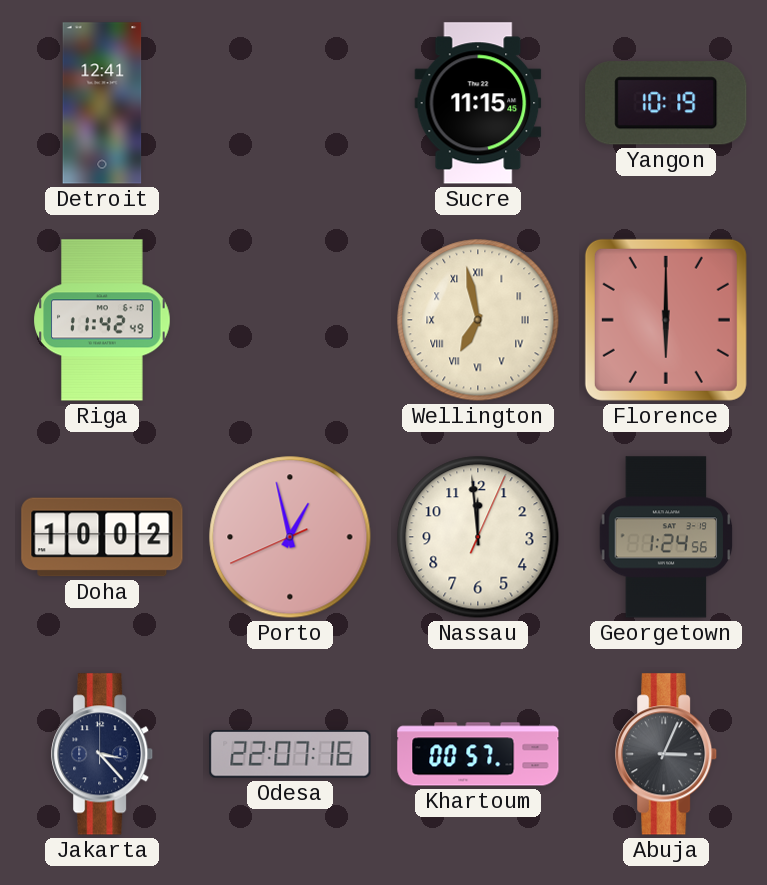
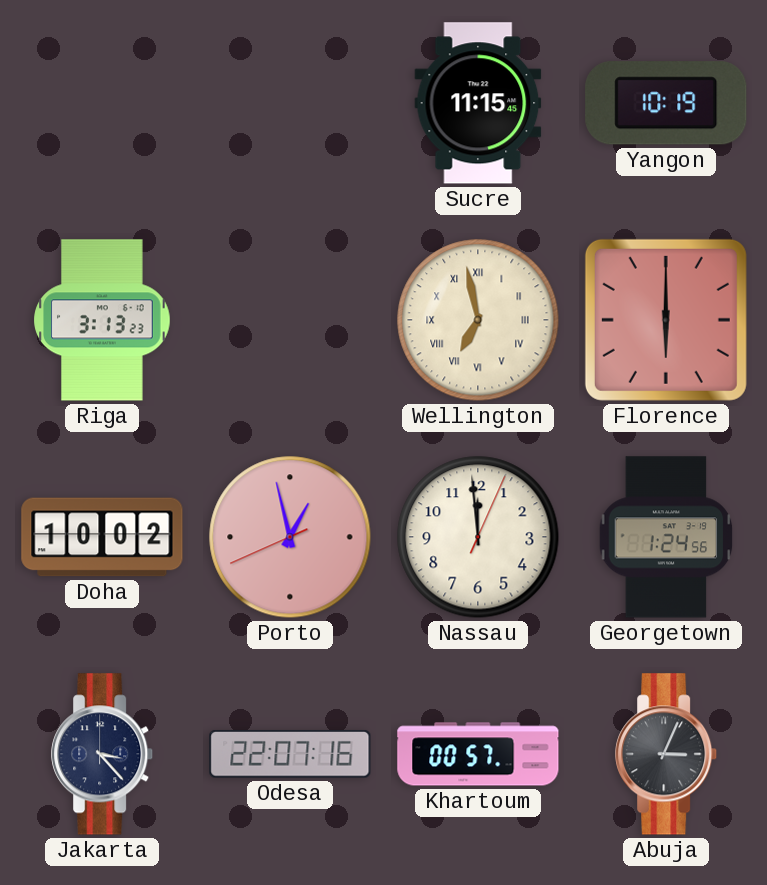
Detroit: 12:41 -> none (102, 103)
Riga: 11:42 -> 3:13 (102, 320)
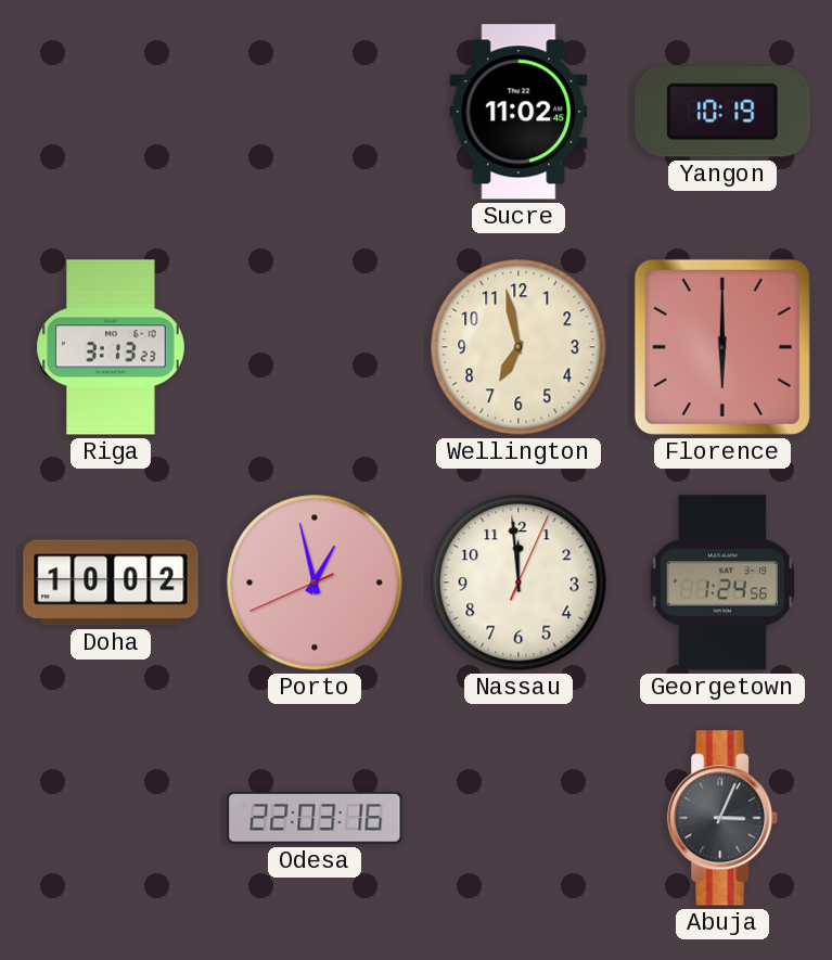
Sucre: 11:15 -> 11:02 (519, 112)
Wellington numerals: Roman -> Arabic (519, 347)
Jakarta: 3:23 -> none (103, 754)
Odesa: 22:07 -> 22:03 (315, 818)
Khartoum: 00:57 -> none (478, 754)
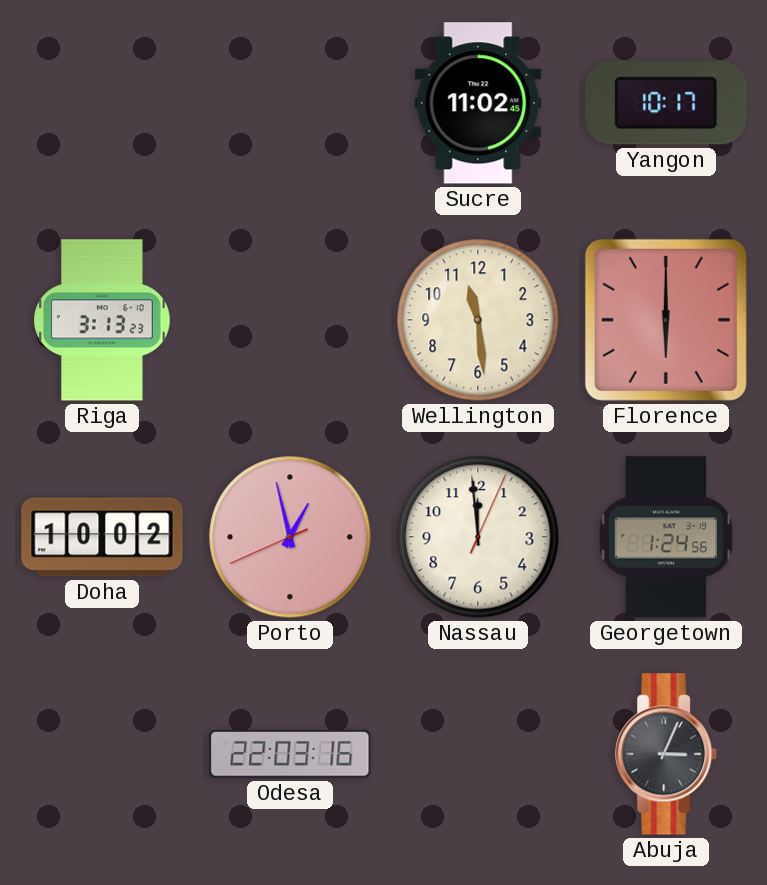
Yangon: 10:19 -> 10:17 (666, 103)
Wellington: 6:58 -> 11:29 (478, 320)
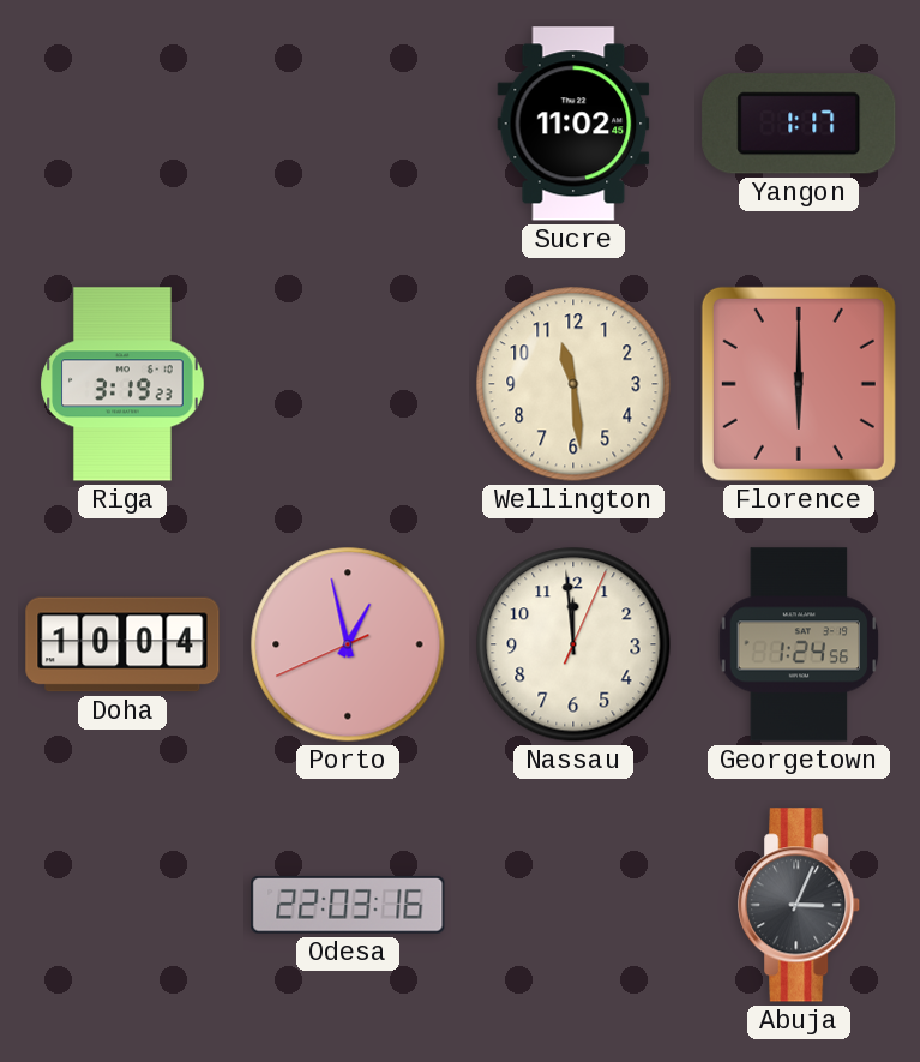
Yangon: 10:17 -> 1:17 (799, 124)
Riga: 3:13 -> 3:19 (122, 384)
Doha: 10:02 -> 10:04 (122, 644)
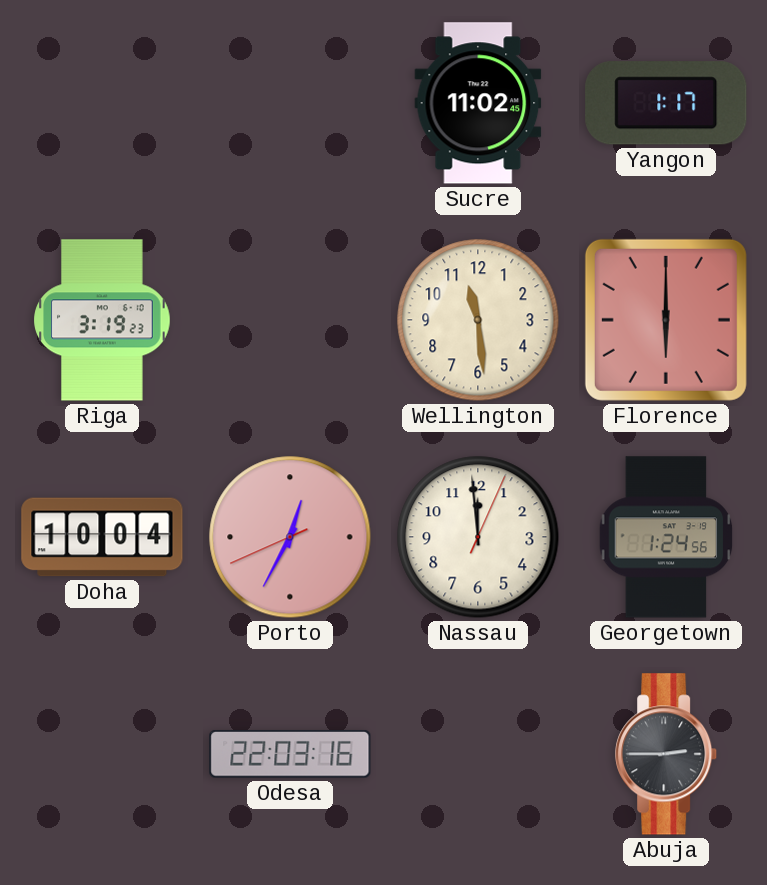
Porto: 12:57 -> 12:34 (290, 537)
Abuja: 3:04 -> 2:45 (667, 754)
